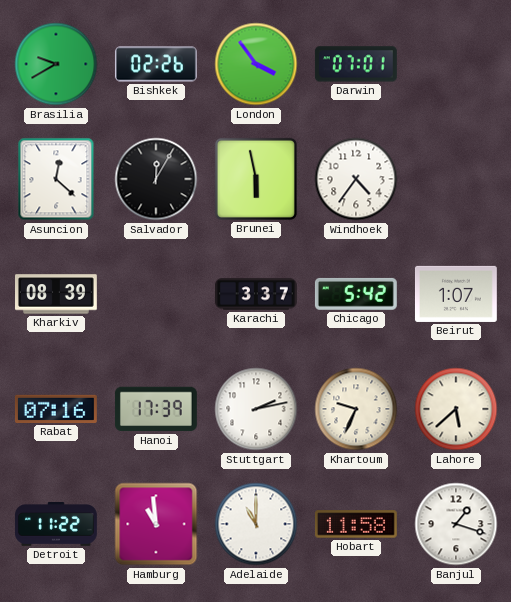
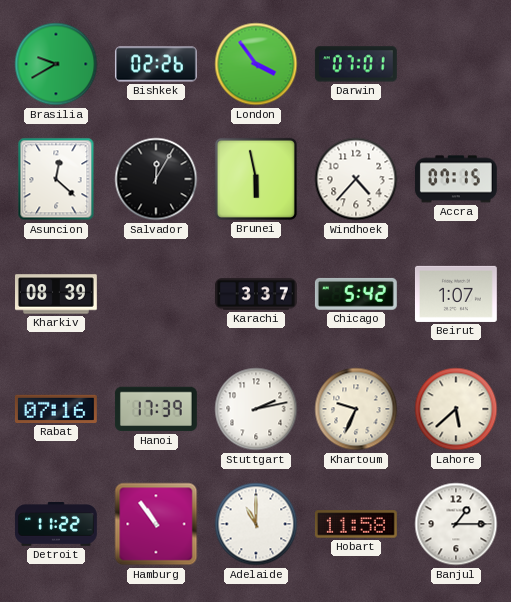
Windhoek: 4:36 -> 4:37 (356, 179)
Accra: none -> 07:15 (456, 179)
Hamburg: 10:59 -> 10:54 (156, 524)
Banjul: 1:18 -> 1:15 (456, 524)
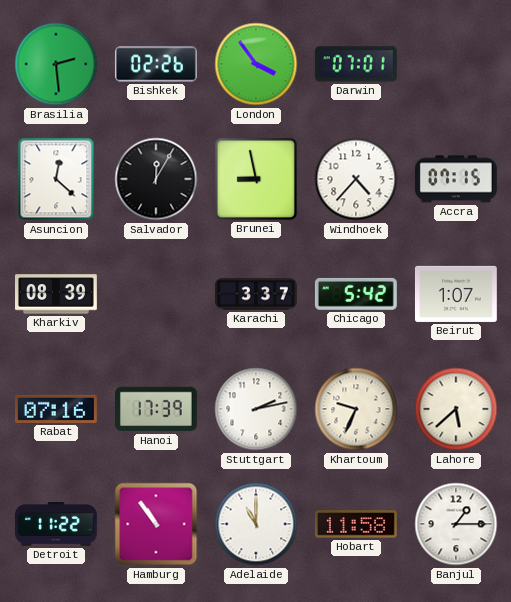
Brasilia: 9:40 -> 2:29 (56, 64)
Brunei: 5:58 -> 8:58 (256, 179)
